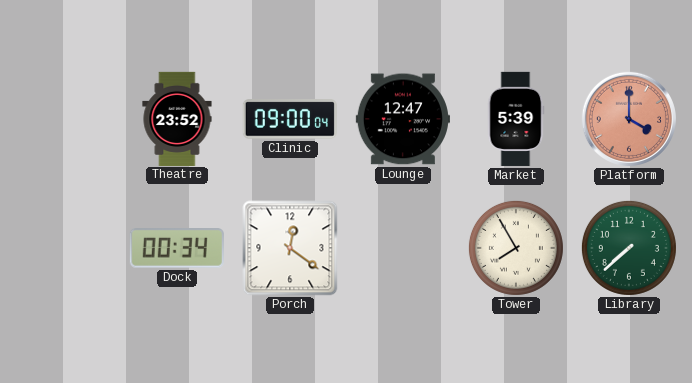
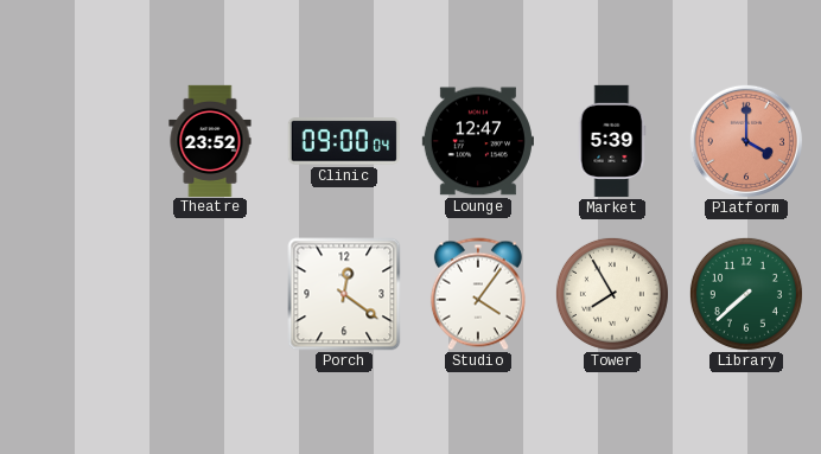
Dock: 00:34 -> none (177, 249)
Studio: none -> 4:06 (478, 294)
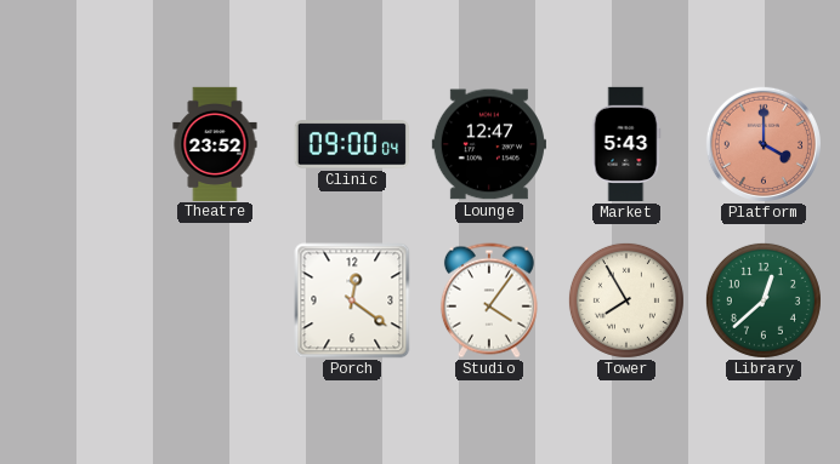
Market: 5:39 -> 5:43 (626, 144)
Library: 7:38 -> 12:38 (764, 300)
